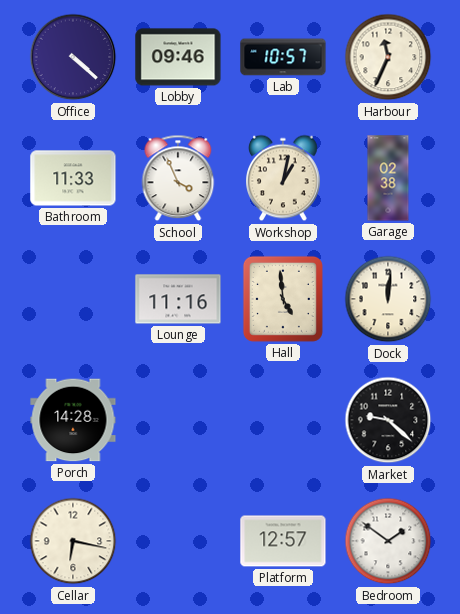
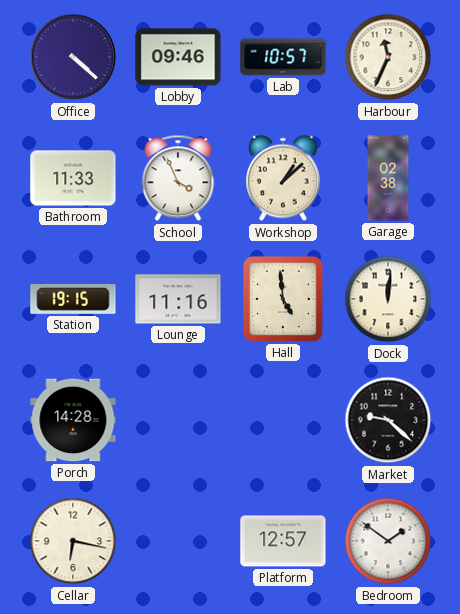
Workshop: 1:02 -> 1:08 (284, 178)
Station: none -> 19:15 (73, 300)
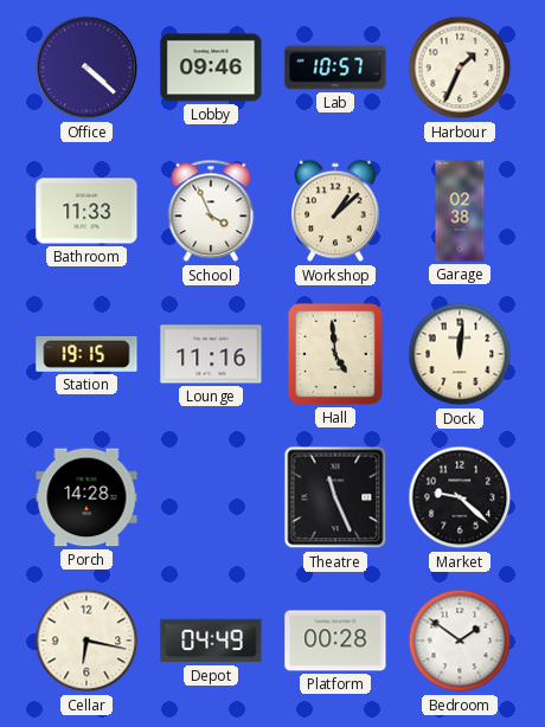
Harbour: 11:34 -> 1:34 (460, 67)
Theatre: none -> 11:26 (335, 497)
Depot: none -> 04:49 (211, 641)
Platform: 12:57 -> 00:28 (335, 641)
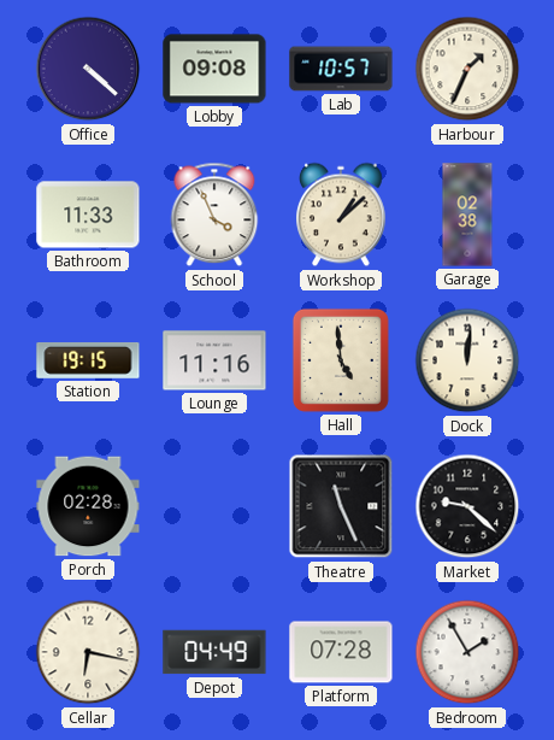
Lobby: 09:46 -> 09:08 (214, 69)
Porch: 14:28 -> 02:28 (88, 506)
Platform: 00:28 -> 07:28 (341, 652)
Bedroom: 1:51 -> 1:55 (467, 652)
